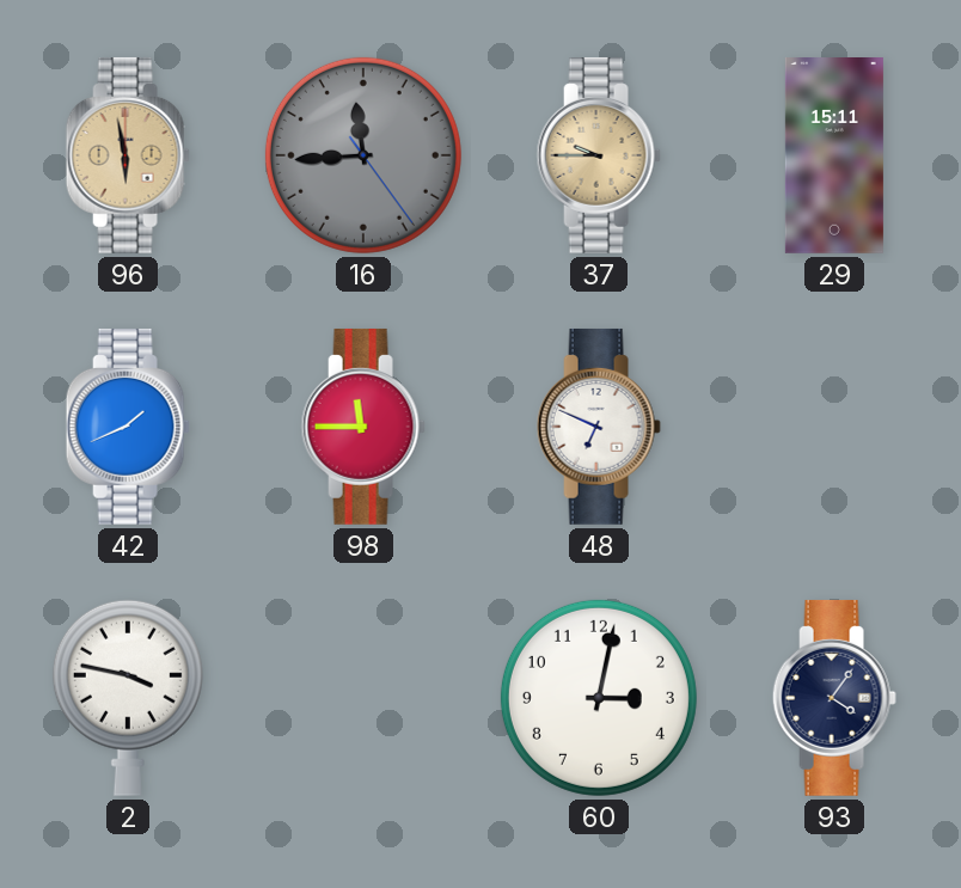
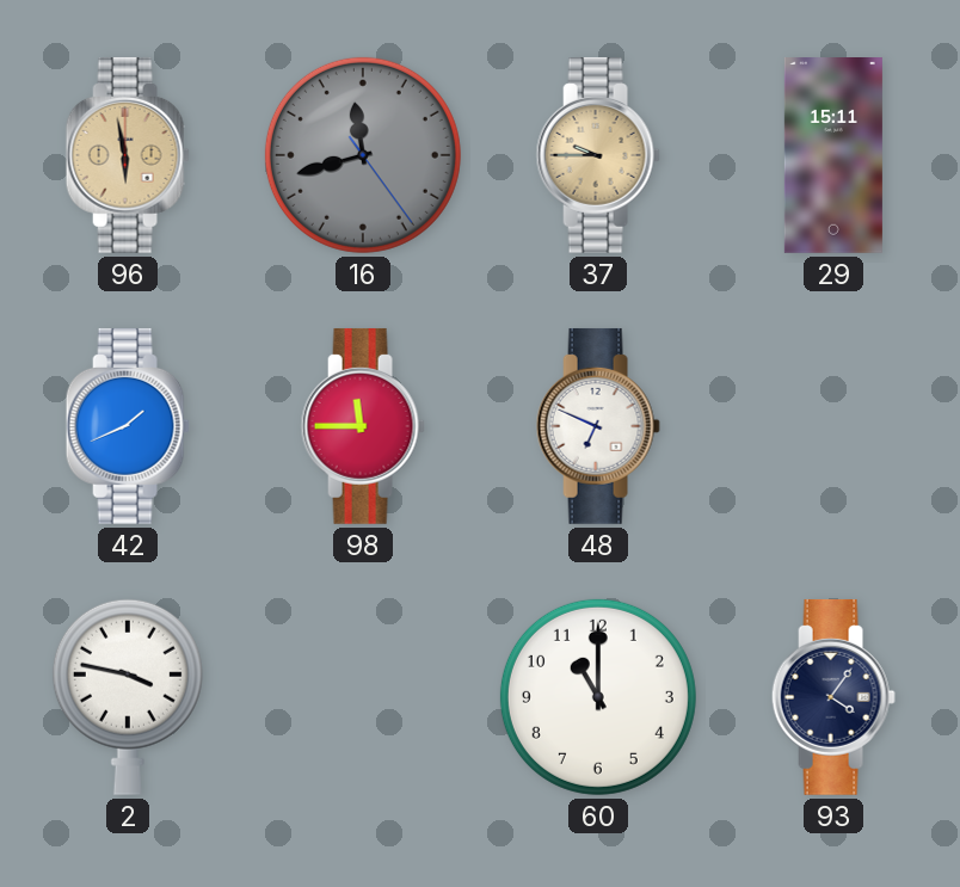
16: 11:44 -> 11:42 (363, 155)
60: 3:02 -> 11:00 (598, 697)
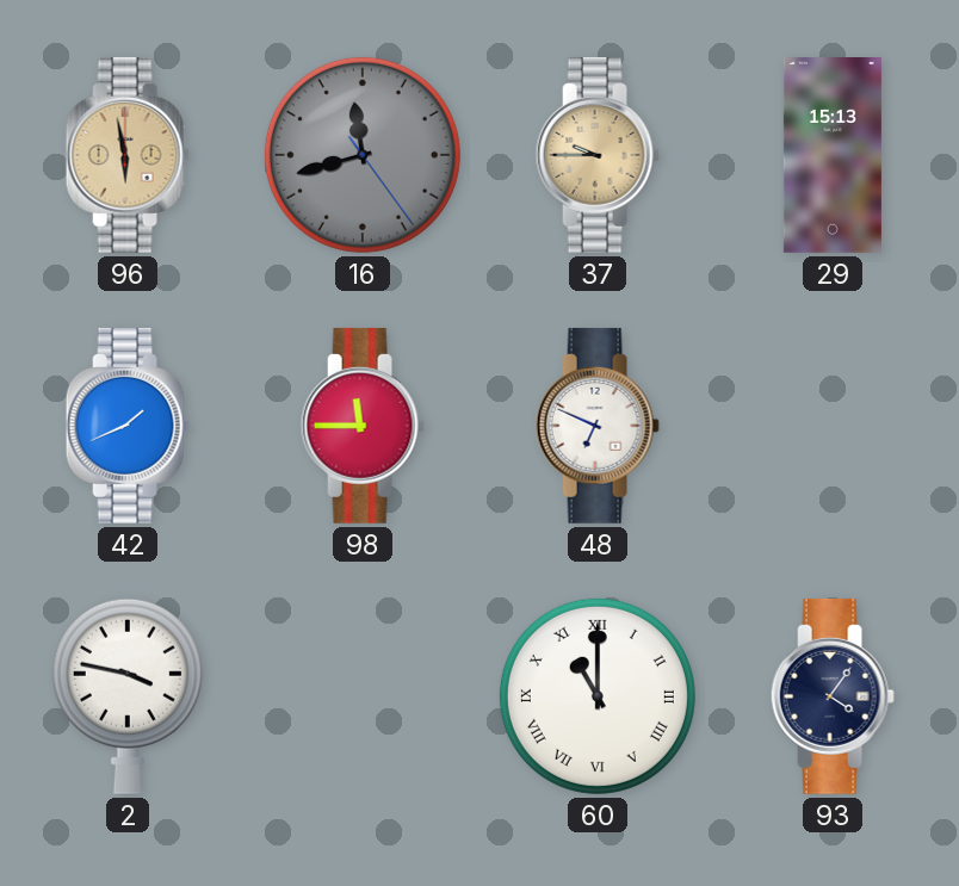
29: 15:11 -> 15:13 (833, 156)
60 numerals: Arabic -> Roman (598, 696)
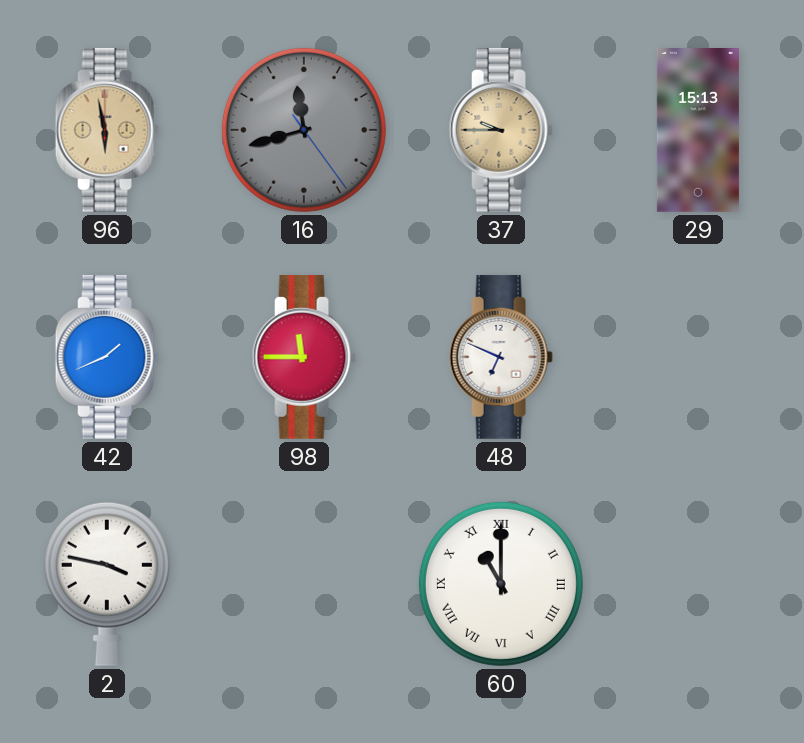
93: 4:06 -> none (833, 696)
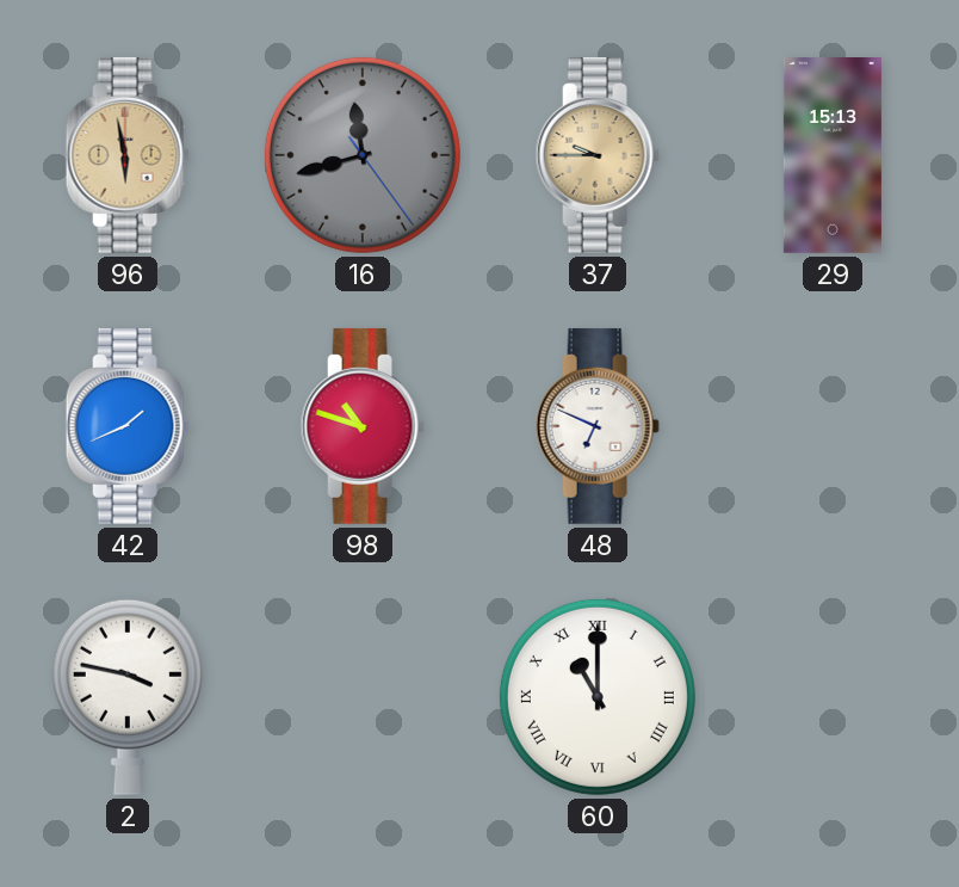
98: 11:45 -> 10:48 (363, 426)
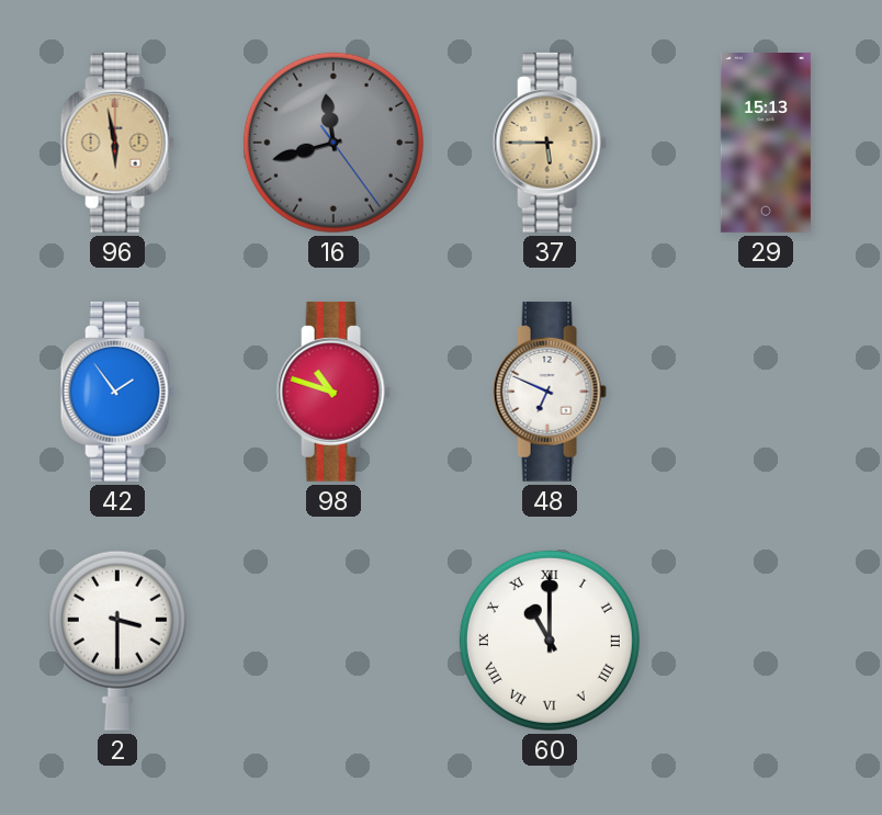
37: 9:45 -> 5:45 (550, 143)
42: 1:41 -> 1:54 (117, 392)
2: 3:47 -> 3:30 (117, 641)
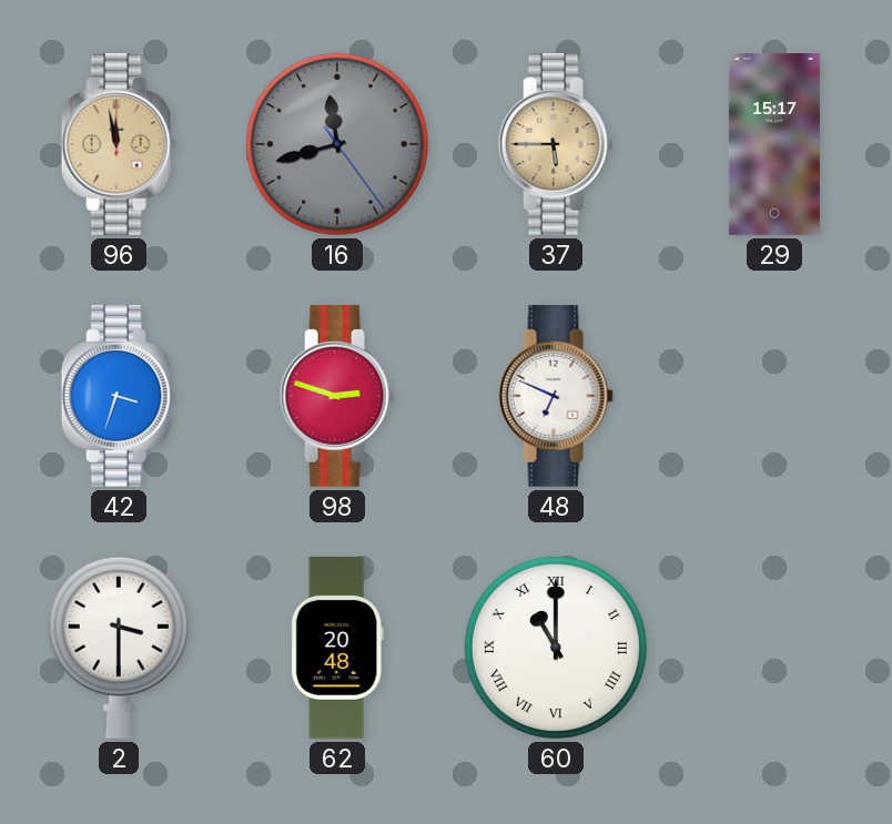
96: 5:58 -> 11:58 (119, 144)
29: 15:13 -> 15:17 (774, 145)
42: 1:54 -> 3:33 (119, 396)
98: 10:48 -> 2:48 (337, 396)
62: none -> 20:48 (337, 649)
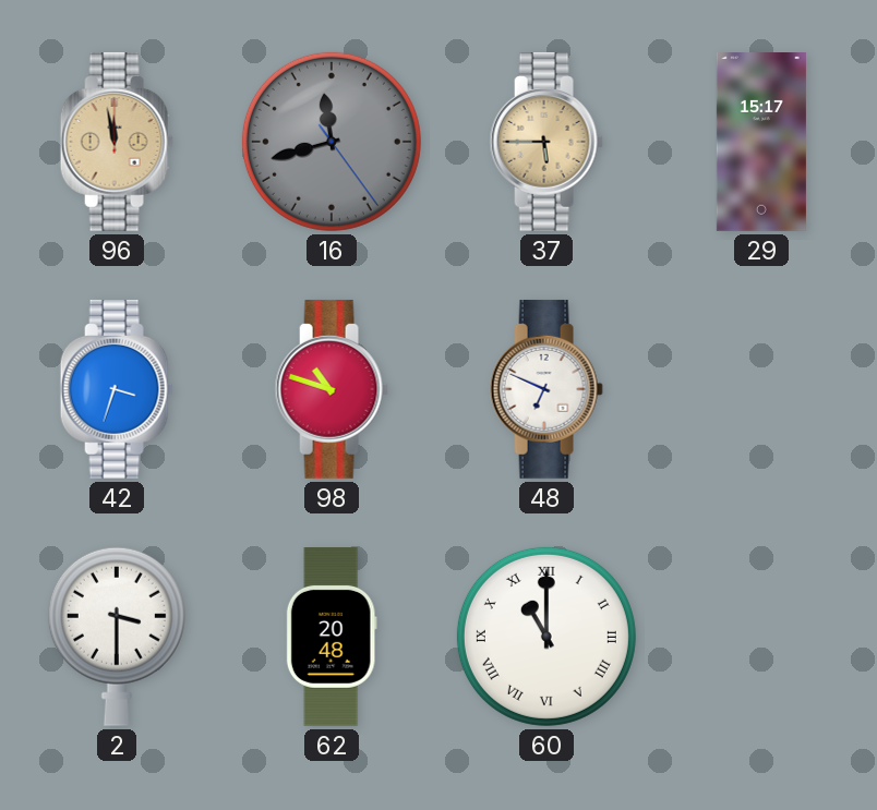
98: 2:48 -> 10:48 (332, 389)
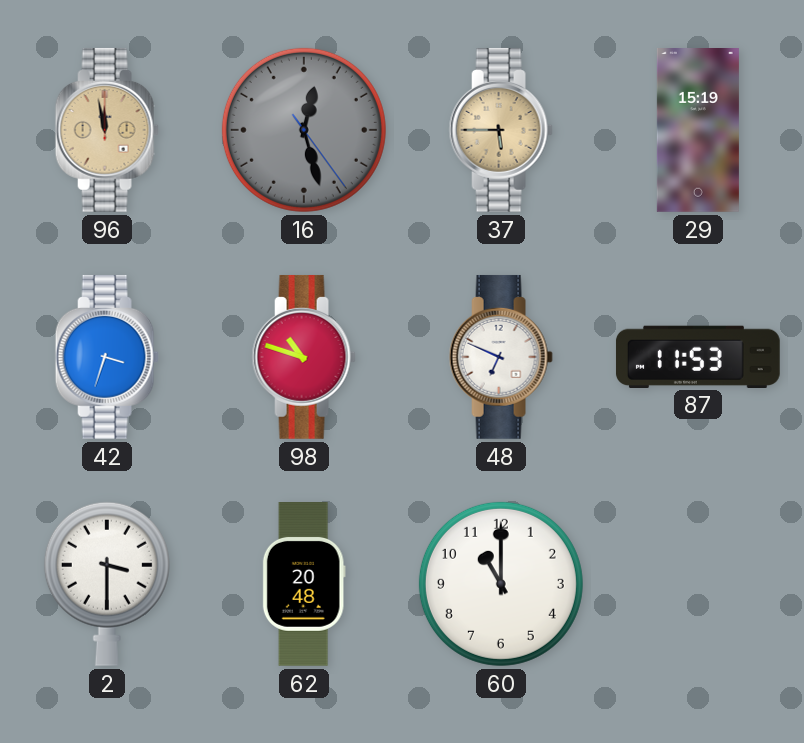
16: 11:42 -> 12:27 (304, 130)
29: 15:17 -> 15:19 (698, 131)
87: none -> 11:53 (698, 356)
60 numerals: Roman -> Arabic (501, 584)
